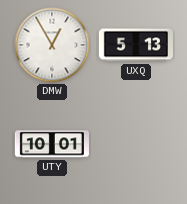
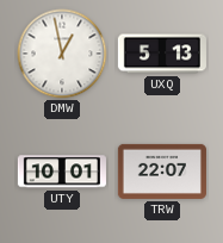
DMW: 12:55 -> 12:58 (62, 54)
TRW: none -> 22:07 (162, 172)
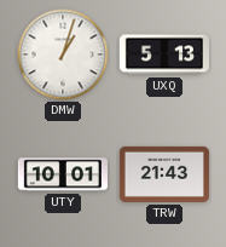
DMW: 12:58 -> 1:03 (63, 54)
TRW: 22:07 -> 21:43 (164, 174)
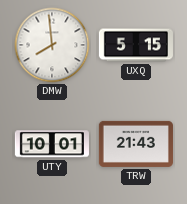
DMW: 1:03 -> 7:59 (52, 45)
UXQ: 5:13 -> 5:15 (136, 45)
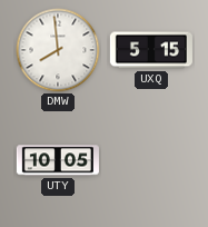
UTY: 10:01 -> 10:05 (58, 160)
TRW: 21:43 -> none (136, 144)
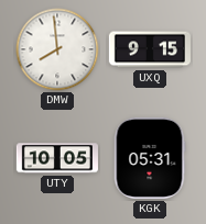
UXQ: 5:15 -> 9:15 (150, 49)
KGK: none -> 05:31 (150, 158)
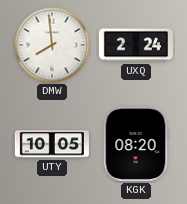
UXQ: 9:15 -> 2:24 (136, 45)
KGK: 05:31 -> 08:20 (136, 144)
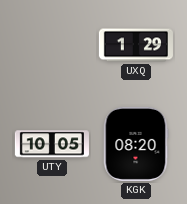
DMW: 7:59 -> none (52, 45)
UXQ: 2:24 -> 1:29 (136, 45)
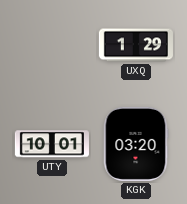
UTY: 10:05 -> 10:01 (52, 144)
KGK: 08:20 -> 03:20 (136, 144)
